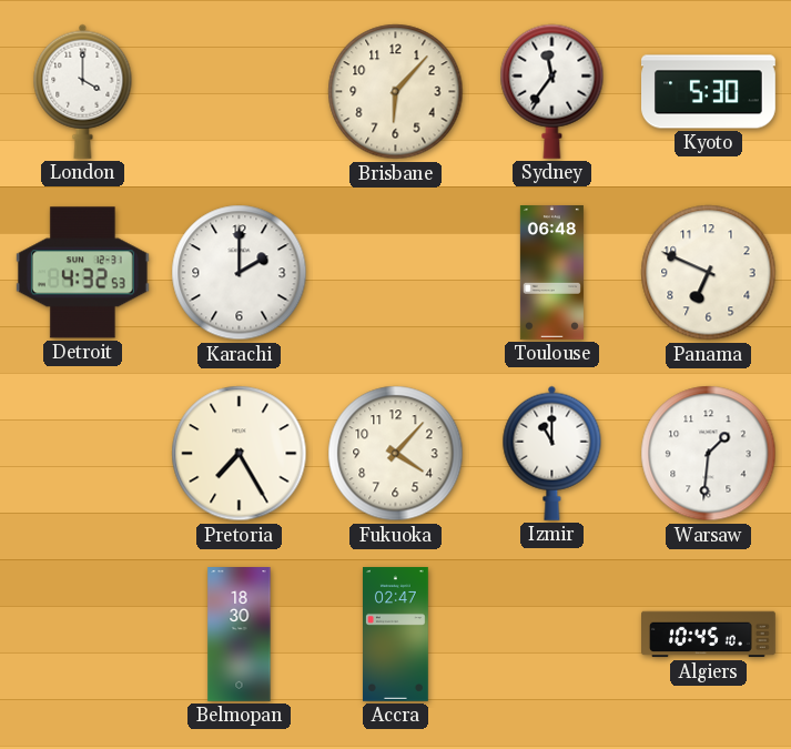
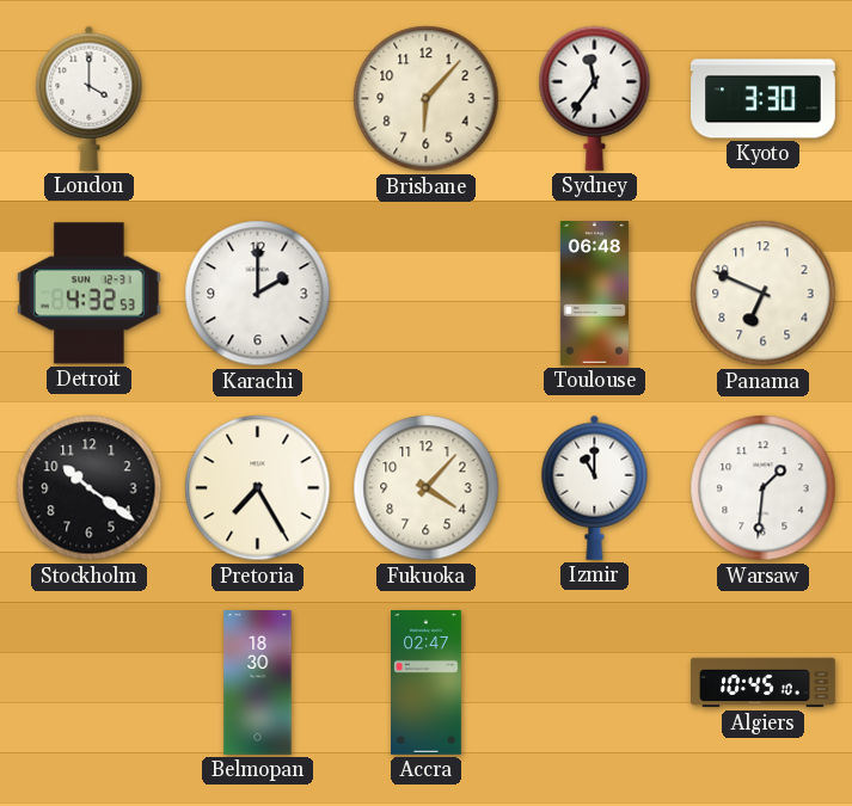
Kyoto: 5:30 -> 3:30 (764, 99)
Stockholm: none -> 10:21 (90, 488)
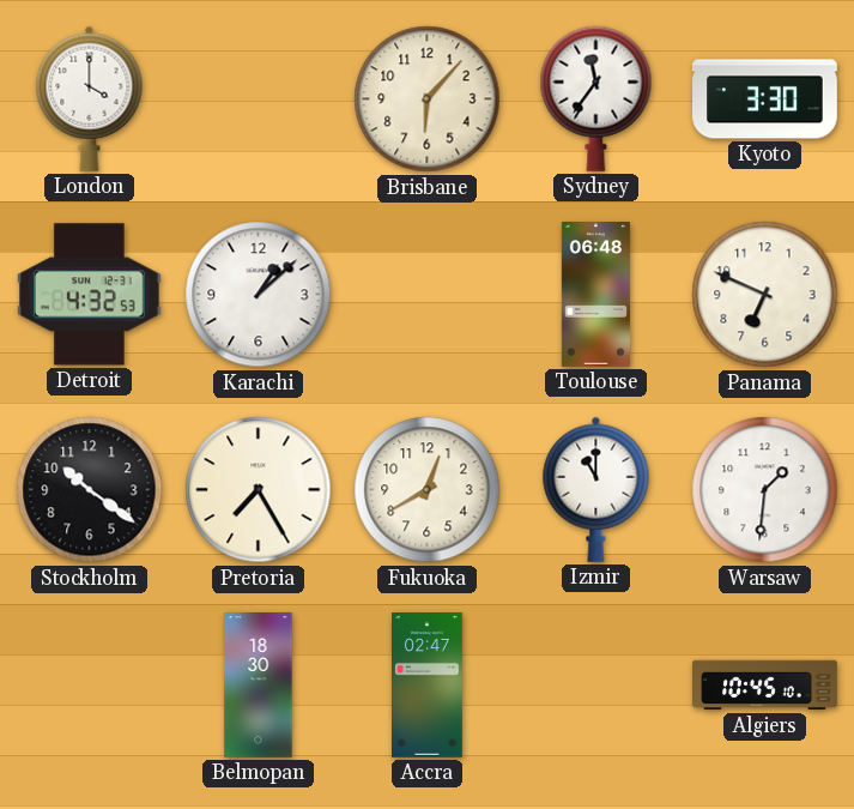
Karachi: 2:00 -> 1:08 (259, 295)
Fukuoka: 4:07 -> 12:40 (428, 490)
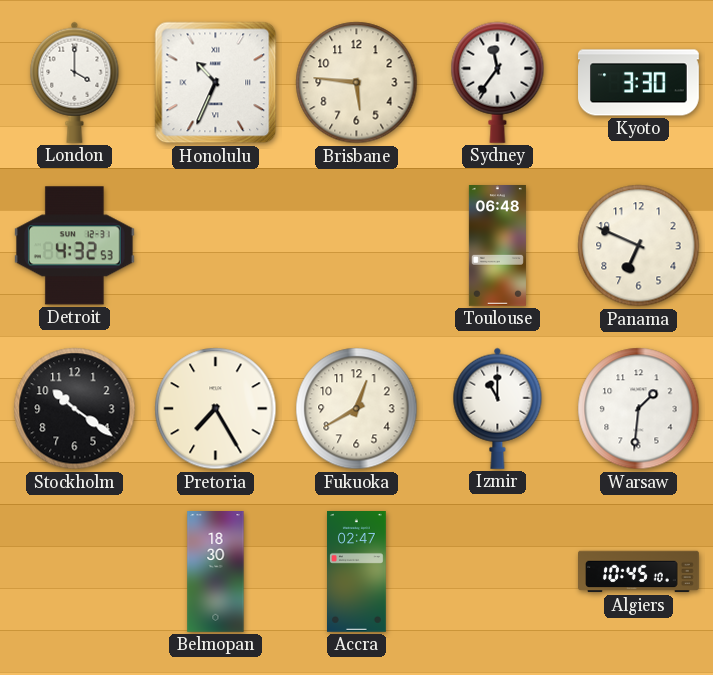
Honolulu: none -> 10:34 (216, 83)
Brisbane: 6:07 -> 5:46 (357, 83)
Karachi: 1:08 -> none (259, 295)
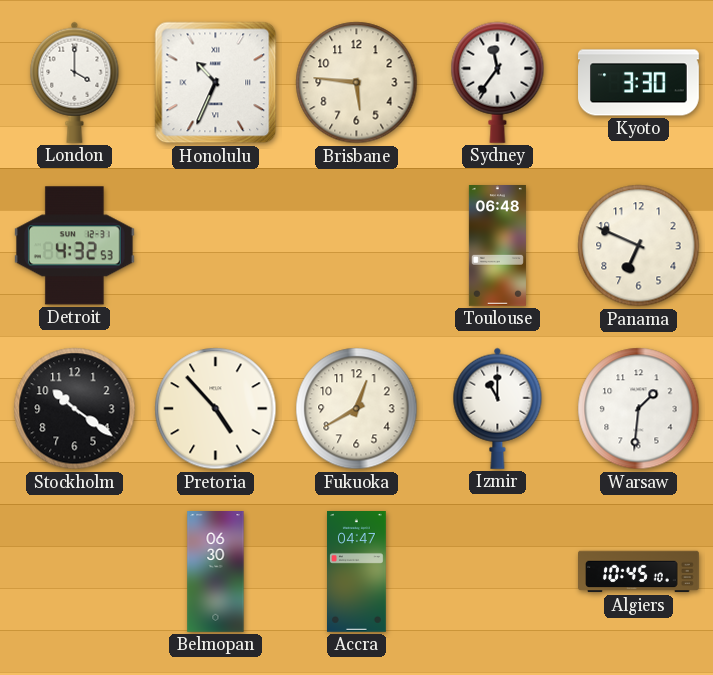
Pretoria: 7:25 -> 4:53 (216, 409)
Belmopan: 18:30 -> 06:30 (216, 572)
Accra: 02:47 -> 04:47 (357, 572)
